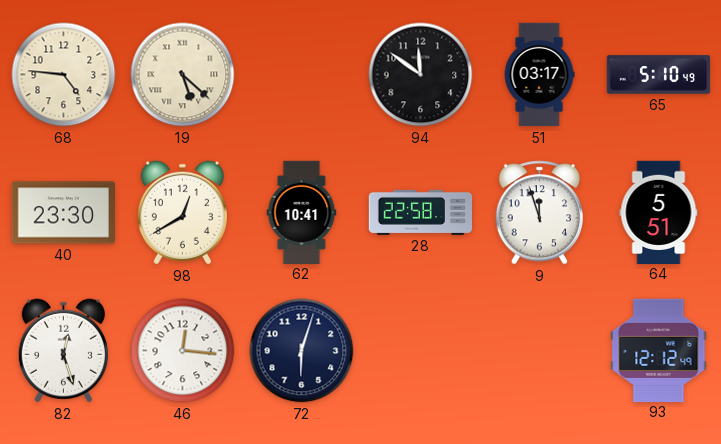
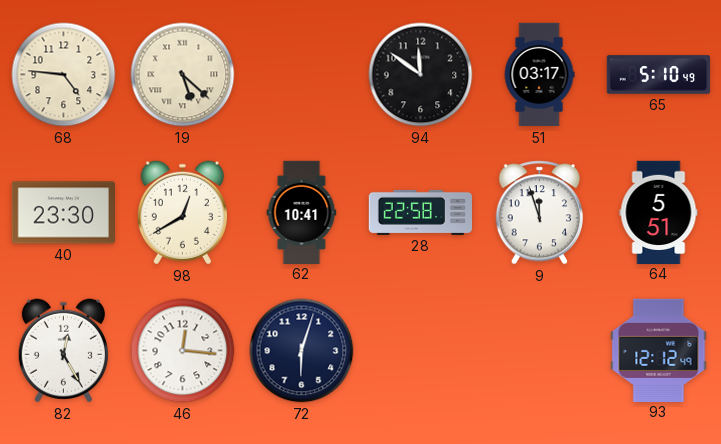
82: 12:27 -> 12:25 (63, 351)
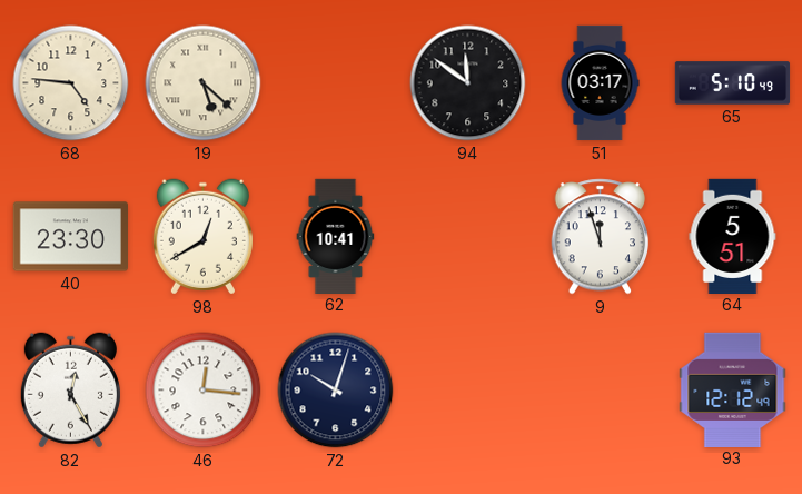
28: 22:58 -> none (420, 212)
72: 6:03 -> 10:03 (336, 391)
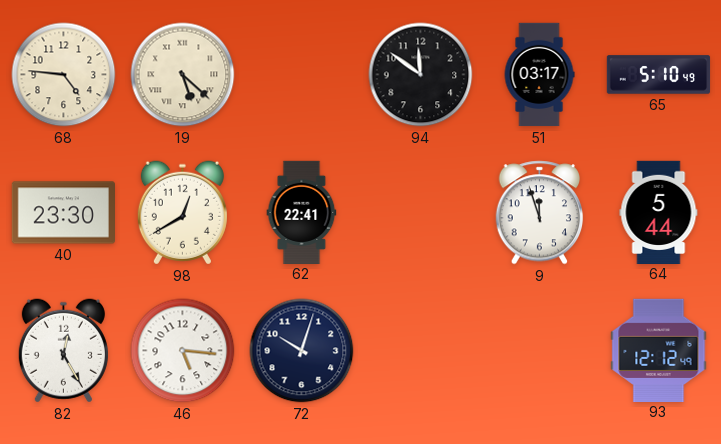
62: 10:41 -> 22:41 (302, 212)
64: 5:51 -> 5:44 (659, 212)
46: 12:16 -> 5:16 (183, 351)
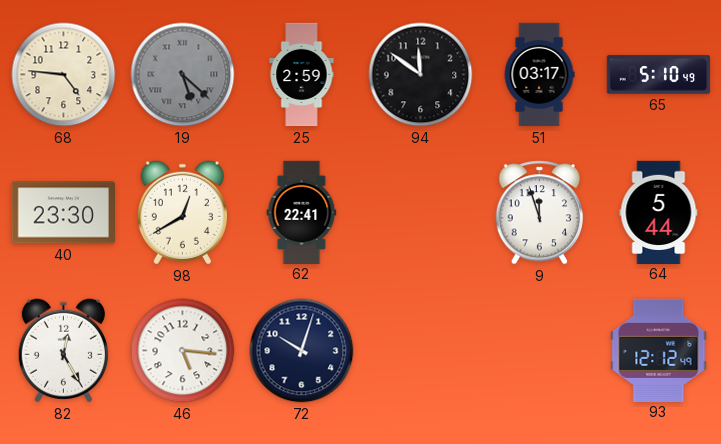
19 dial: cream -> grey (183, 75)
25: none -> 2:59 (302, 75)
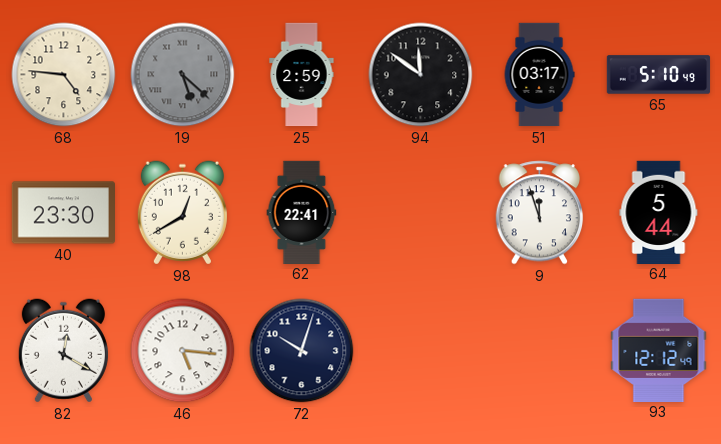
82: 12:25 -> 12:20 (63, 351)
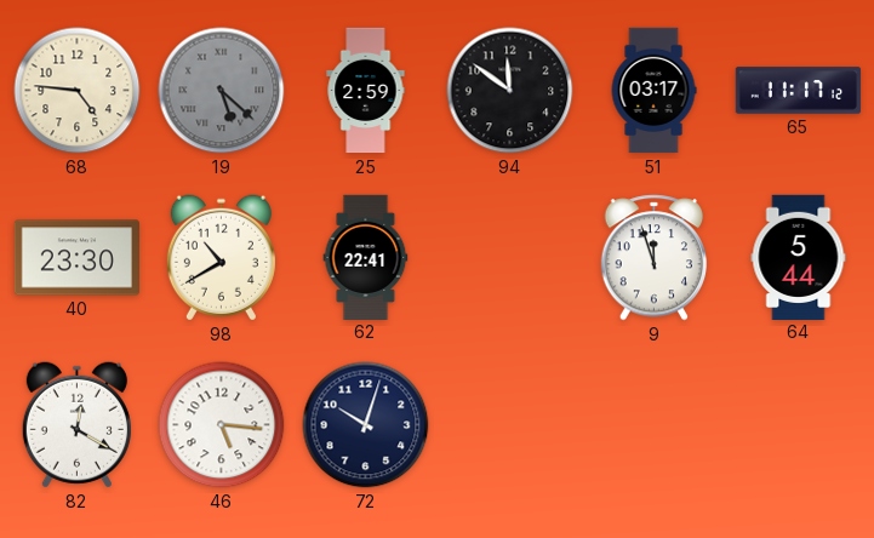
65: 5:10 -> 11:17 (799, 91)
98: 12:40 -> 10:40 (221, 258)
93: 12:12 -> none (659, 350)
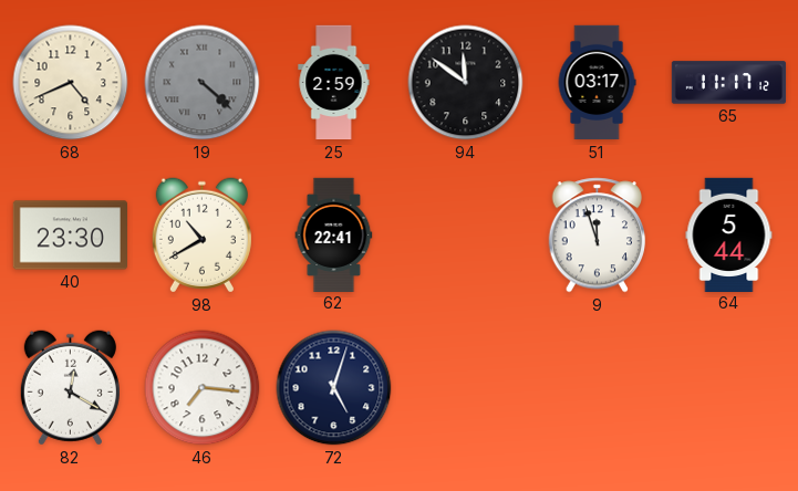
68: 4:46 -> 4:41 (71, 83)
19: 5:22 -> 4:22 (203, 83)
46: 5:16 -> 7:16 (203, 388)
72: 10:03 -> 5:03 (334, 388)
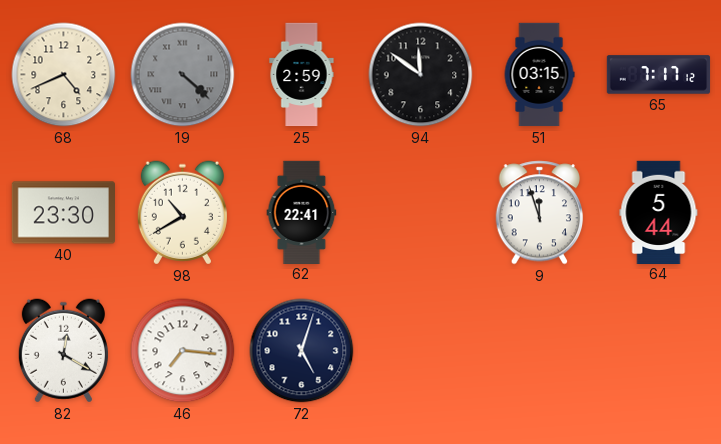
51: 03:17 -> 03:15 (539, 75)
65: 11:17 -> 7:17 (659, 75)
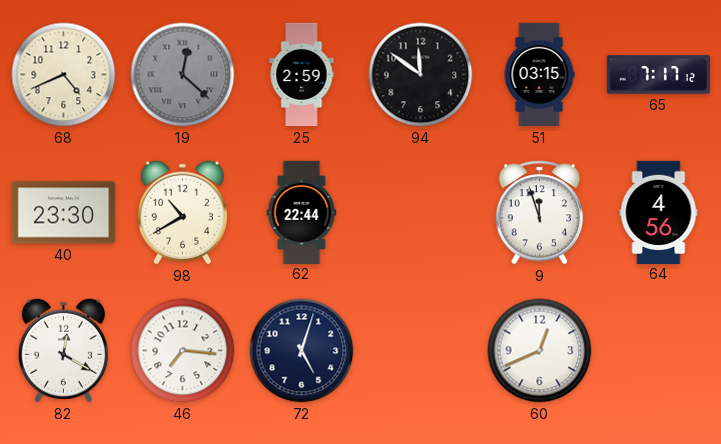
19: 4:22 -> 12:22 (183, 75)
62: 22:41 -> 22:44 (302, 212)
64: 5:44 -> 4:56 (659, 212)
60: none -> 12:41 (540, 351)
